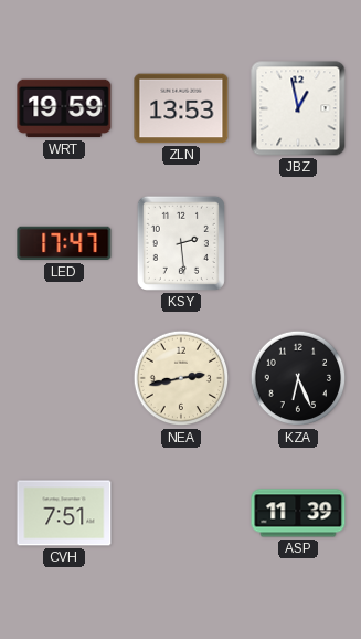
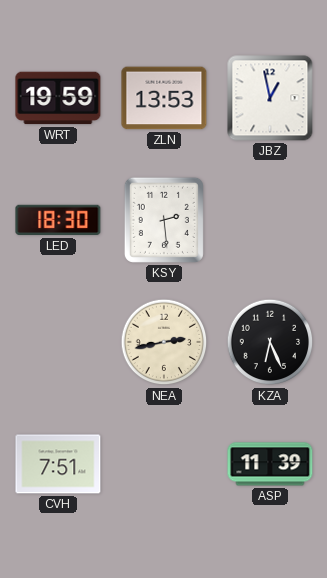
LED: 17:47 -> 18:30 (58, 220)
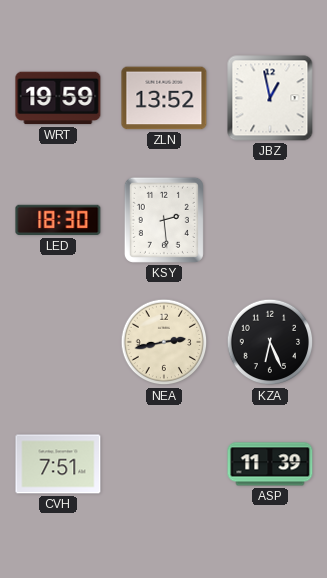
ZLN: 13:53 -> 13:52 (164, 98)
